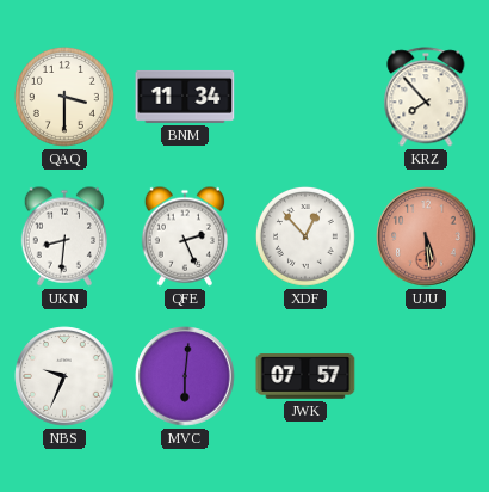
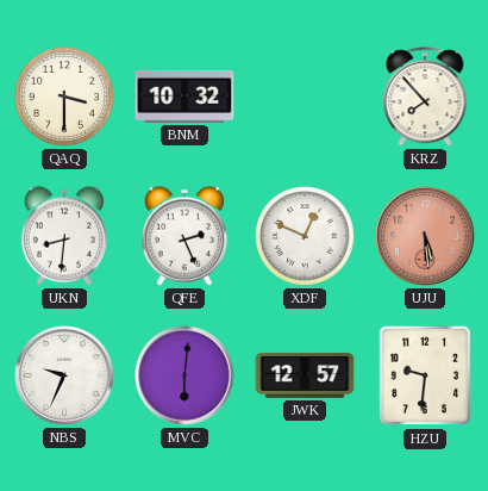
BNM: 11:34 -> 10:32 (184, 97)
XDF: 12:53 -> 12:49 (305, 236)
JWK: 07:57 -> 12:57 (305, 375)
HZU: none -> 9:31 (425, 375)
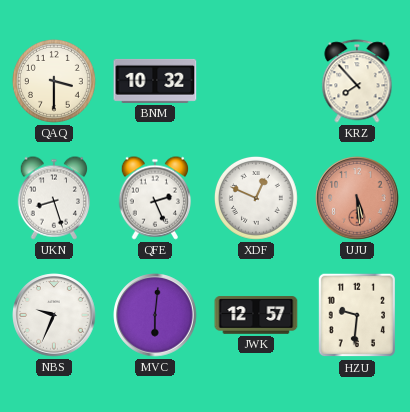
UKN: 8:31 -> 8:27 (53, 198)
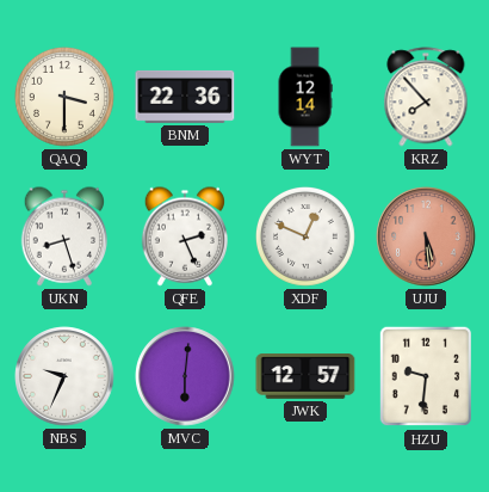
BNM: 10:32 -> 22:36 (185, 97)
WYT: none -> 12:14 (305, 97)
